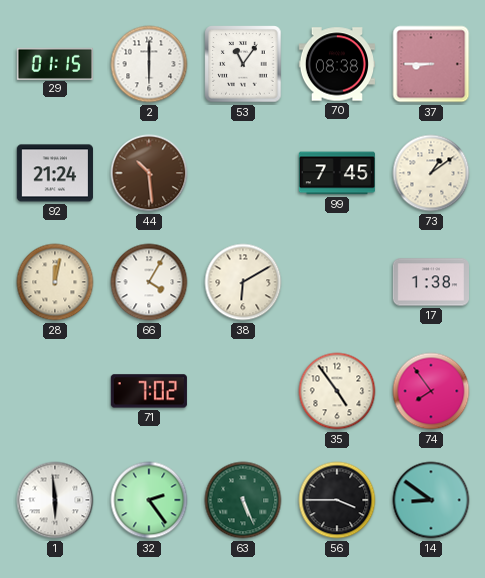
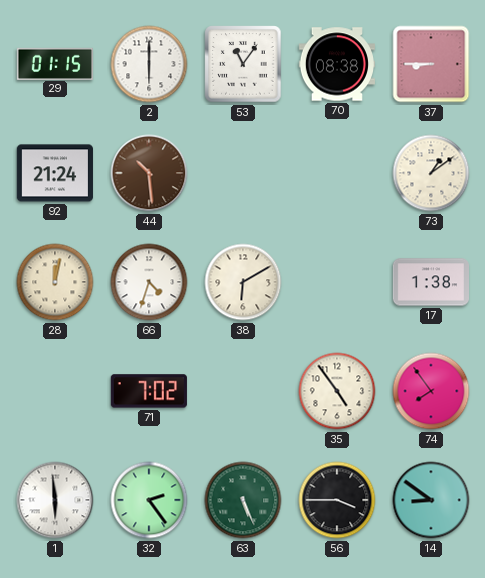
99: 7:45 -> none (337, 173)
66: 4:05 -> 4:33 (149, 282)
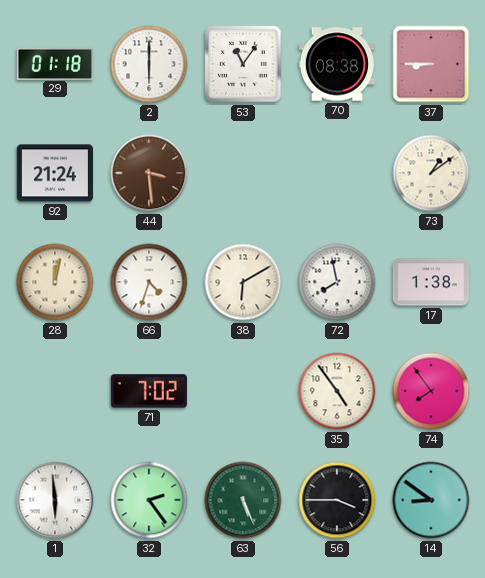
29: 01:15 -> 01:18 (54, 63)
44: 10:29 -> 3:29 (149, 173)
72: none -> 7:58 (337, 282)
